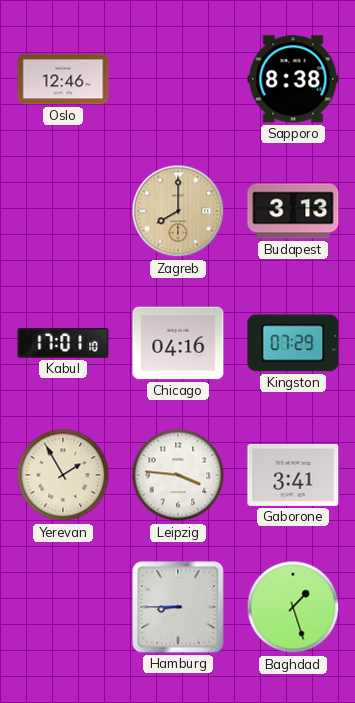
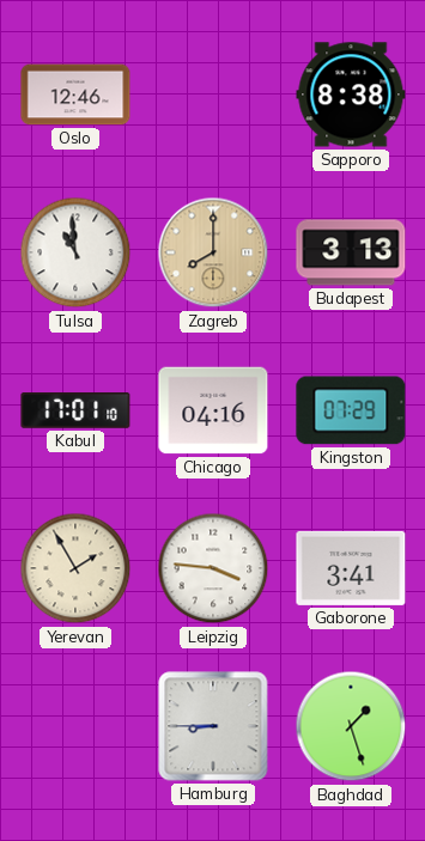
Tulsa: none -> 10:59 (75, 252)
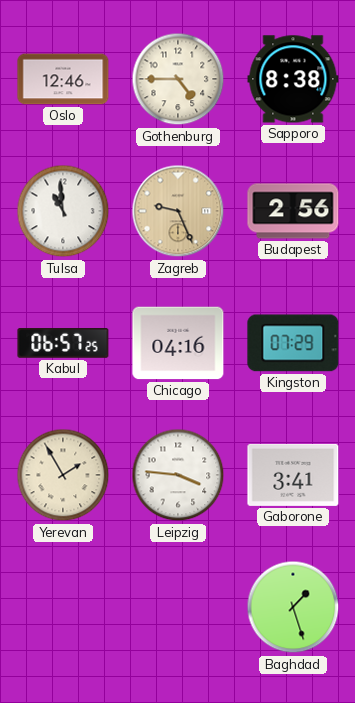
Gothenburg: none -> 4:45 (178, 79)
Zagreb: 8:00 -> 9:26 (178, 211)
Budapest: 3:13 -> 2:56 (293, 211)
Kabul: 17:01 -> 06:57 (63, 343)
Hamburg: 8:45 -> none (213, 726)
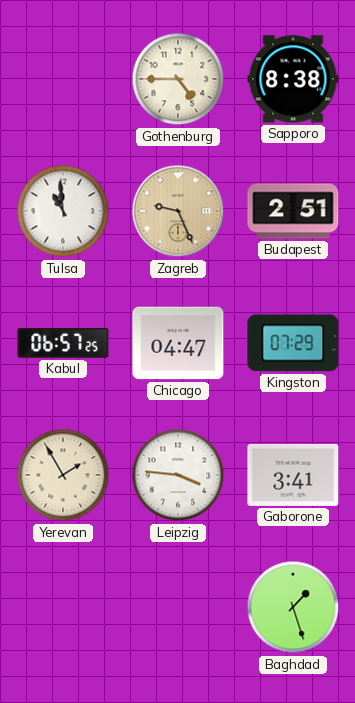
Oslo: 12:46 -> none (63, 79)
Budapest: 2:56 -> 2:51 (293, 211)
Chicago: 04:16 -> 04:47 (178, 343)
